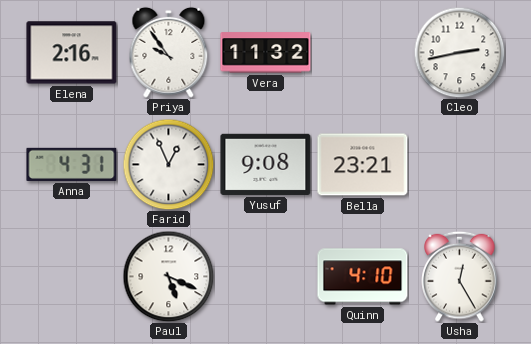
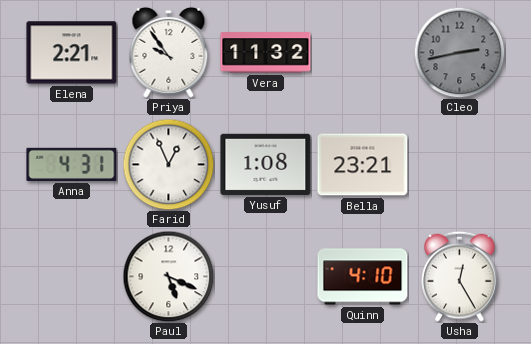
Elena: 2:16 -> 2:21 (72, 53)
Cleo dial: white -> grey (459, 52)
Yusuf: 9:08 -> 1:08 (266, 164)
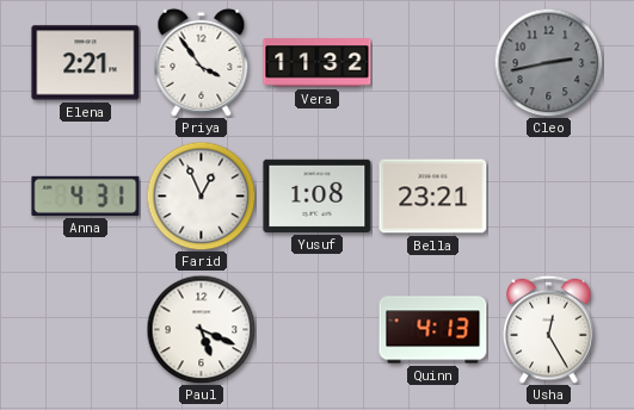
Priya: 9:54 -> 3:54 (202, 62)
Quinn: 4:10 -> 4:13 (433, 330)
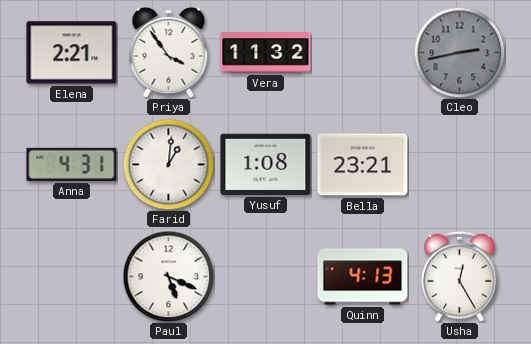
Farid: 12:56 -> 1:01 (168, 164)
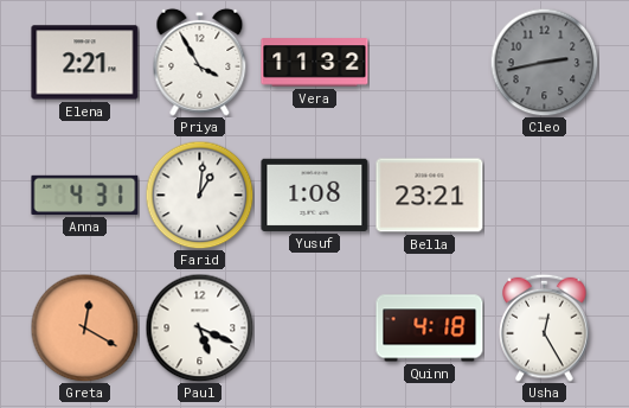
Priya: 3:54 -> 3:55 (200, 62)
Greta: none -> 12:20 (84, 327)
Quinn: 4:13 -> 4:18 (430, 329)
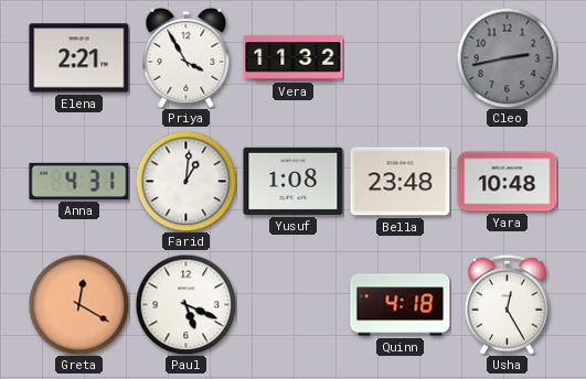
Bella: 23:21 -> 23:48 (401, 182)
Yara: none -> 10:48 (508, 182)
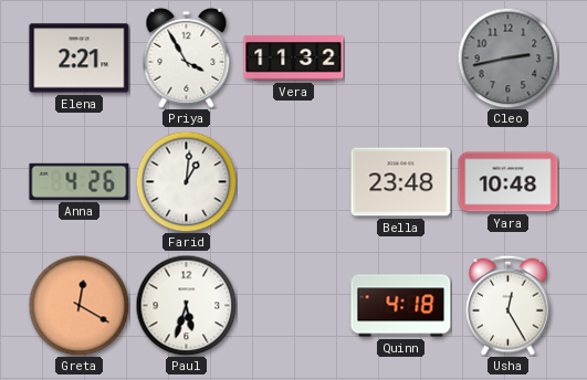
Anna: 4:31 -> 4:26 (80, 181)
Yusuf: 1:08 -> none (294, 181)
Paul: 5:19 -> 5:33 (186, 305)
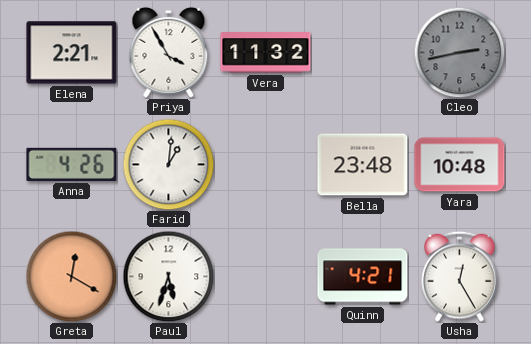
Quinn: 4:18 -> 4:21 (363, 277)
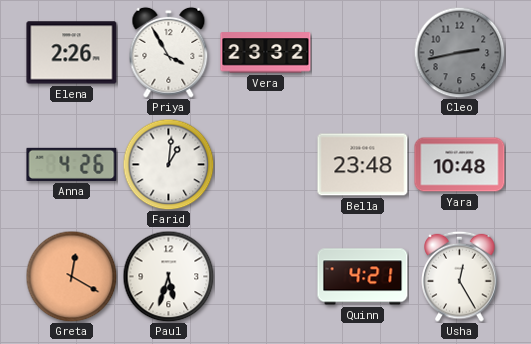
Elena: 2:21 -> 2:26 (72, 53)
Vera: 11:32 -> 23:32 (266, 53)
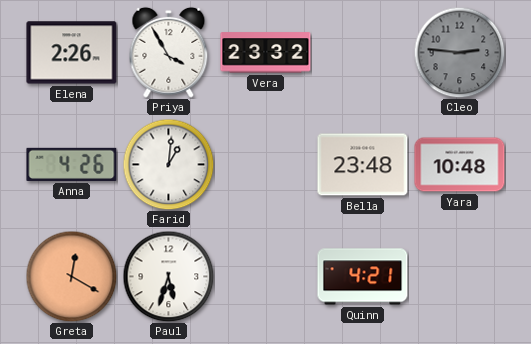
Cleo: 2:43 -> 2:46 (459, 52)
Usha: 12:25 -> none (460, 276)
